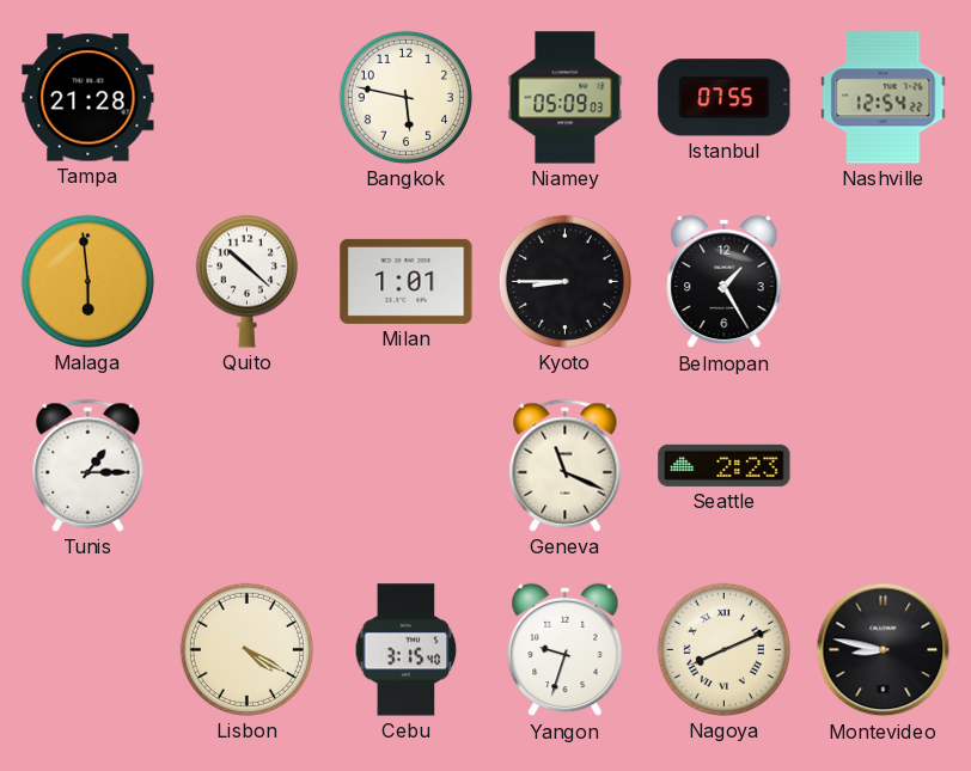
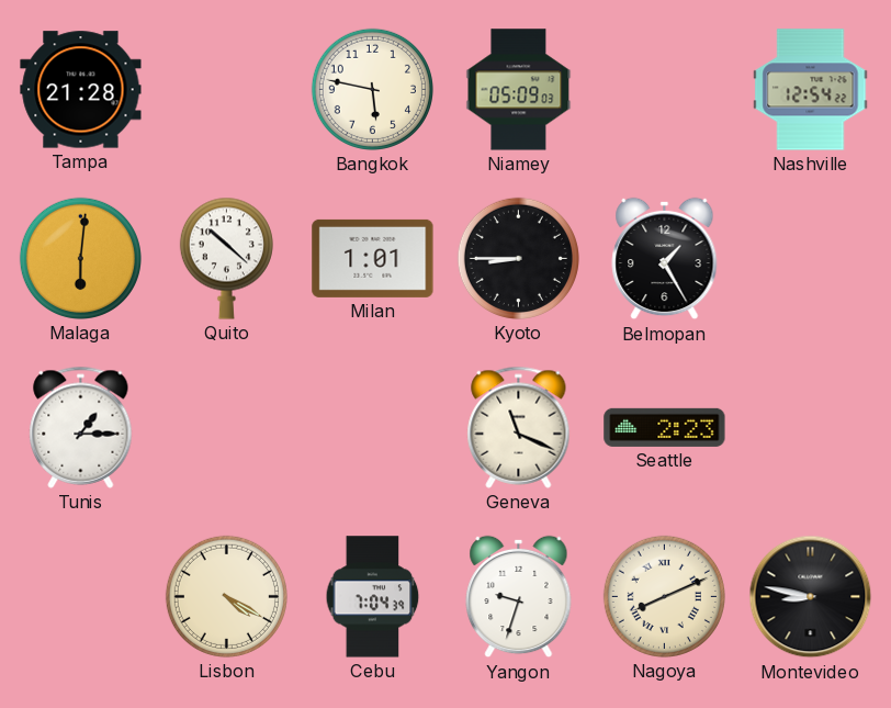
Istanbul: 07:55 -> none (725, 98)
Malaga: 5:59 -> 6:01 (80, 258)
Cebu: 3:15 -> 7:04 (373, 597)
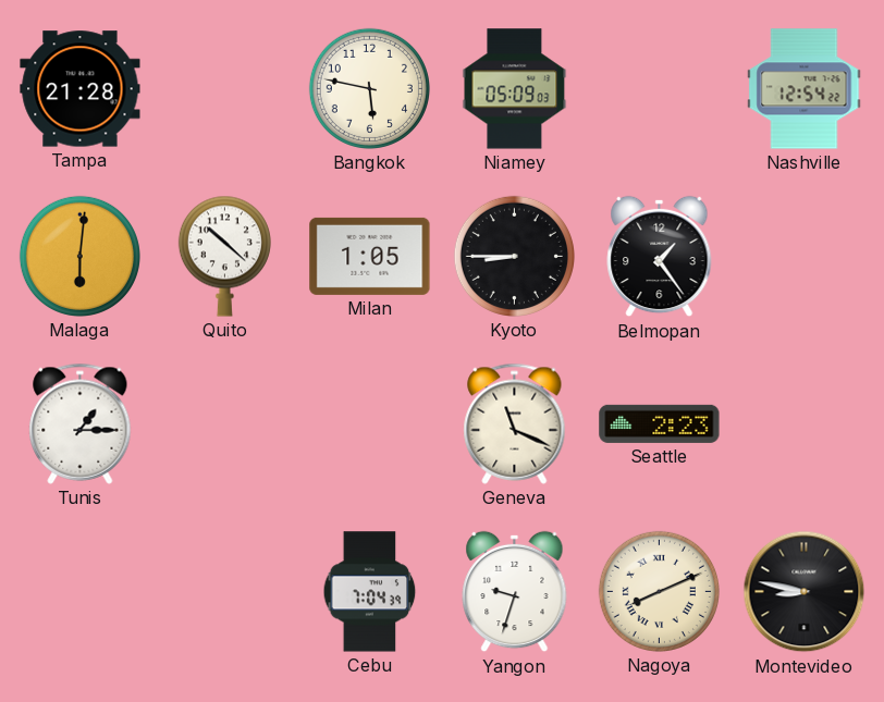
Milan: 1:01 -> 1:05 (370, 256)
Belmopan: 1:25 -> 1:24 (660, 257)
Lisbon: 4:20 -> none (226, 596)
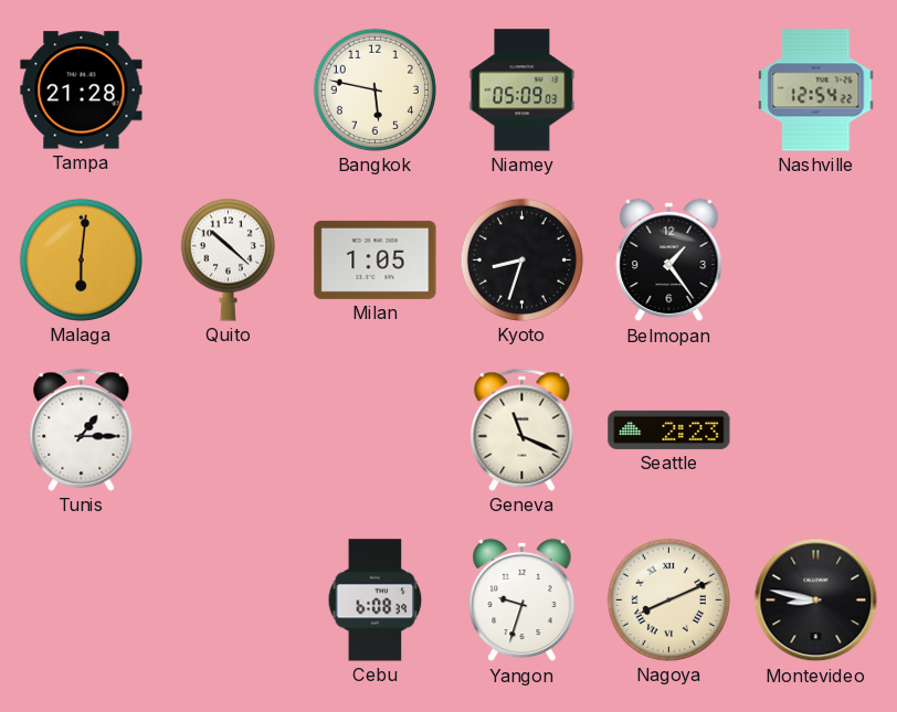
Kyoto: 8:45 -> 8:33 (521, 259)
Cebu: 7:04 -> 6:08 (376, 601)
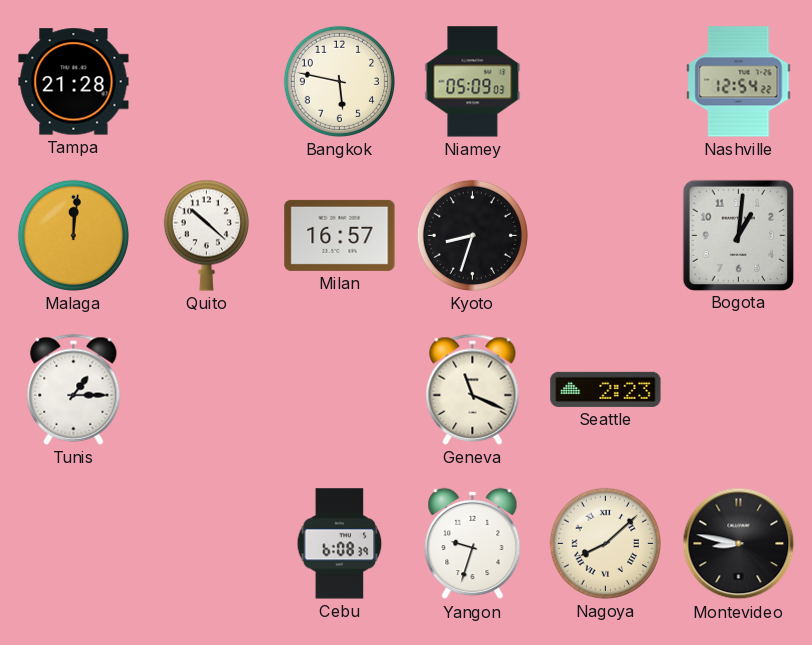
Malaga: 6:01 -> 12:01 (73, 235)
Milan: 1:05 -> 16:57 (340, 235)
Belmopan: 1:24 -> none (669, 261)
Bogota: none -> 1:01 (738, 235)
Nagoya: 8:11 -> 8:08 (605, 543)
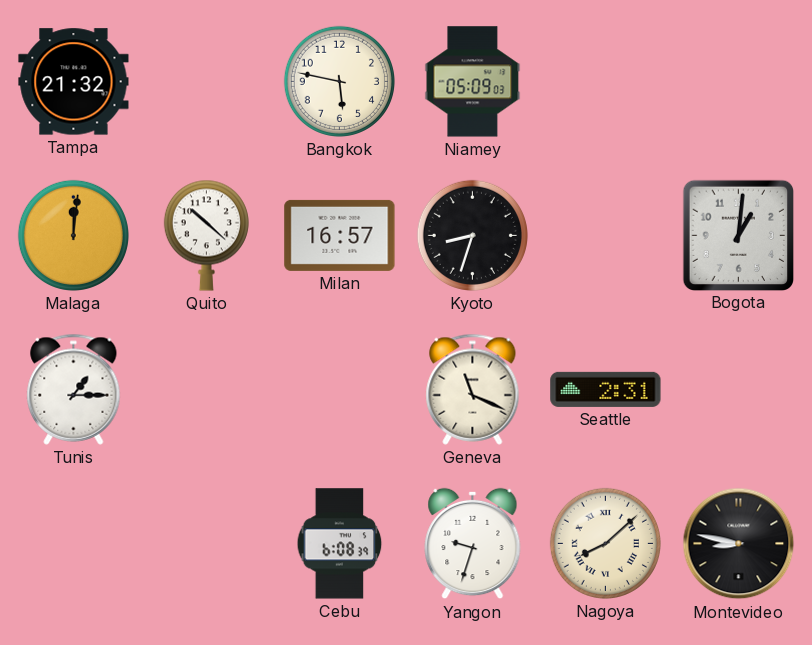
Tampa: 21:28 -> 21:32 (74, 82)
Nashville: 12:54 -> none (739, 82)
Seattle: 2:23 -> 2:31 (606, 389)
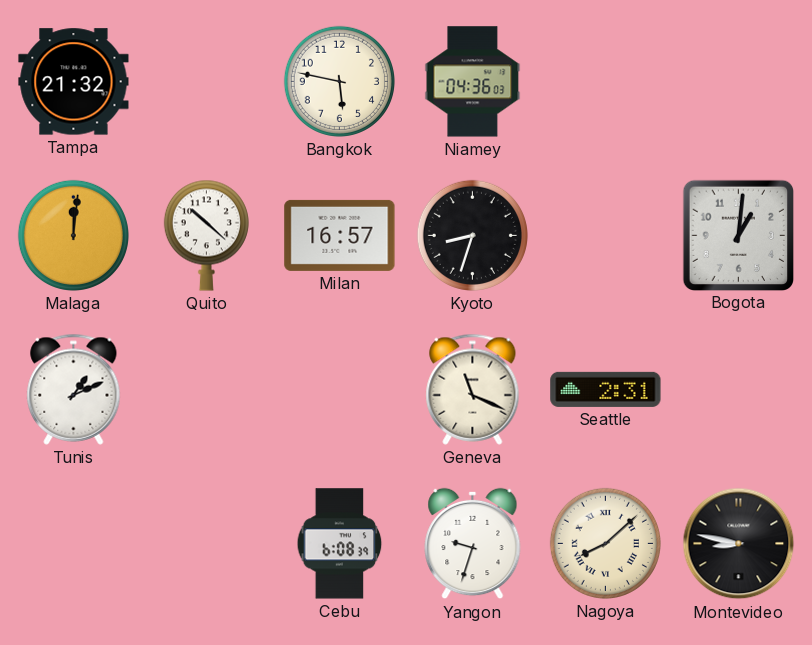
Niamey: 05:09 -> 04:36 (473, 82)
Tunis: 1:15 -> 1:11 (74, 389)
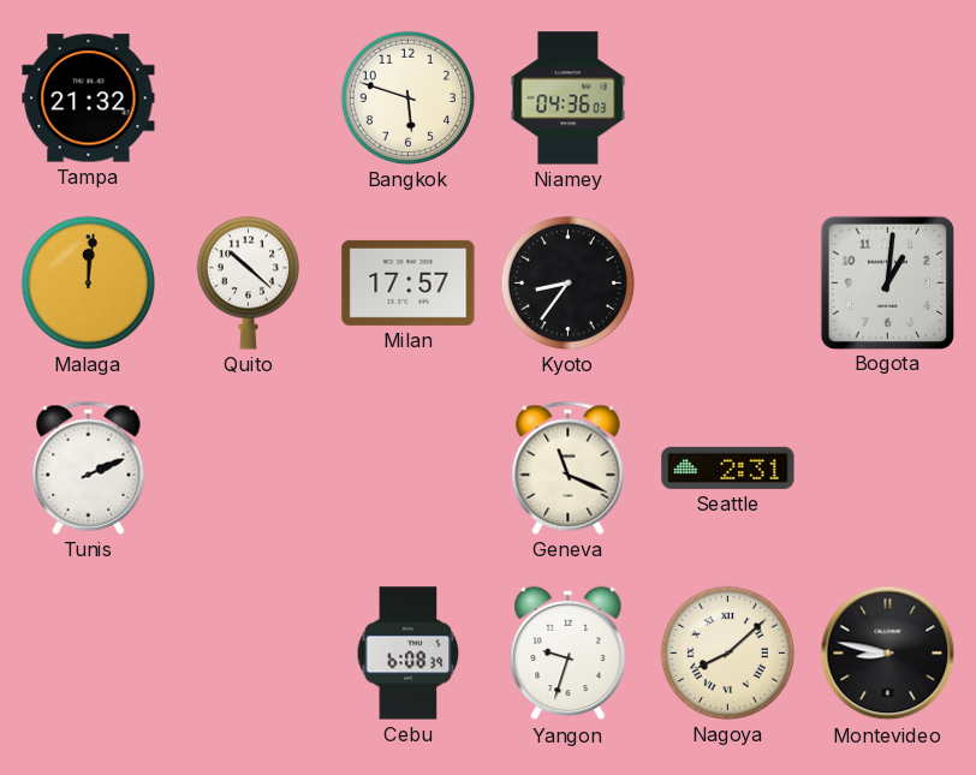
Bangkok: 5:47 -> 5:48 (407, 97)
Milan: 16:57 -> 17:57 (409, 282)
Kyoto: 8:33 -> 8:36 (567, 282)
Tunis: 1:11 -> 2:11 (89, 467)
